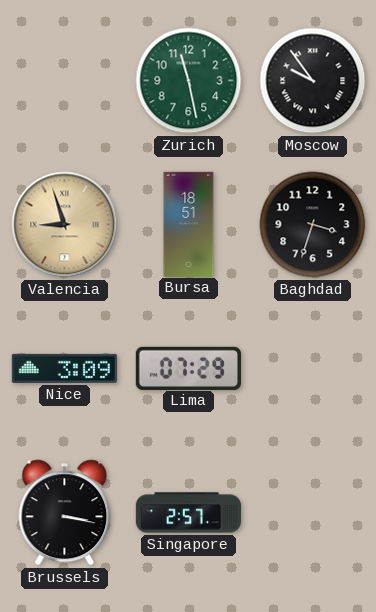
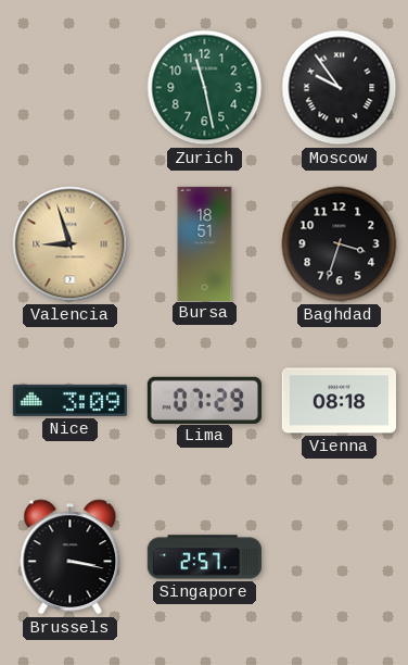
Vienna: none -> 08:18 (339, 401)
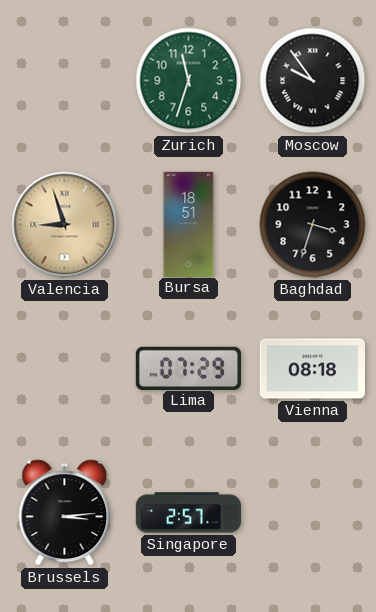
Zurich: 11:28 -> 11:33 (189, 81)
Nice: 3:09 -> none (69, 400)
Brussels: 3:17 -> 3:14 (65, 513)
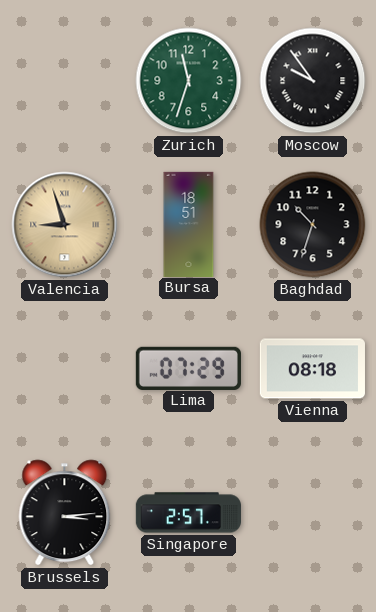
Baghdad: 3:33 -> 10:33 (313, 225)
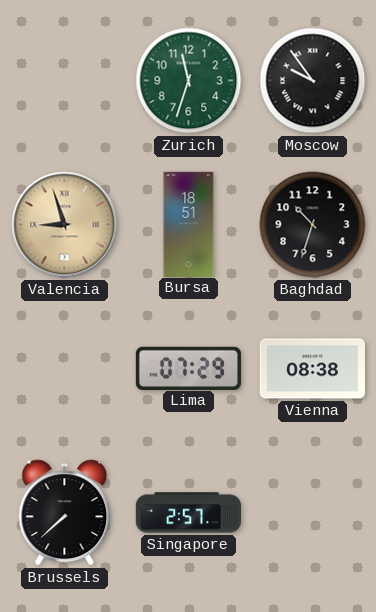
Vienna: 08:18 -> 08:38 (312, 369)
Brussels: 3:14 -> 7:38 (65, 513)
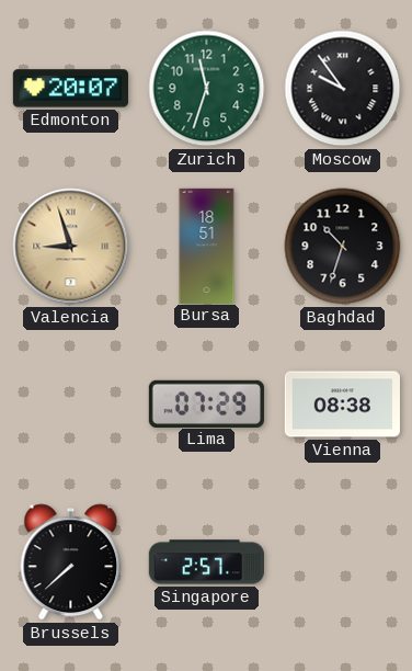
Edmonton: none -> 20:07 (70, 89)
